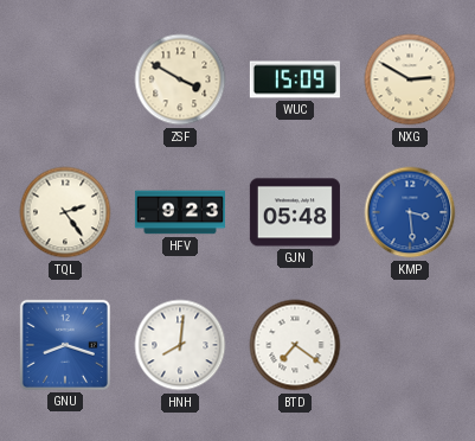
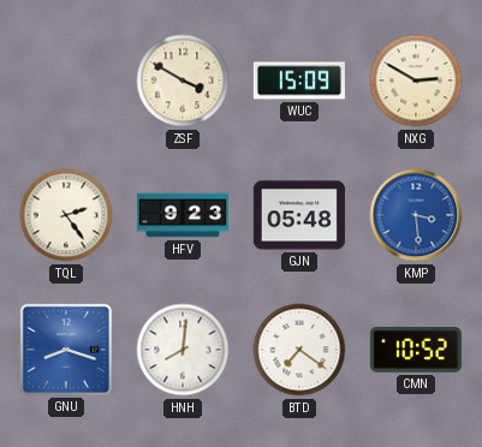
CMN: none -> 10:52 (416, 351)
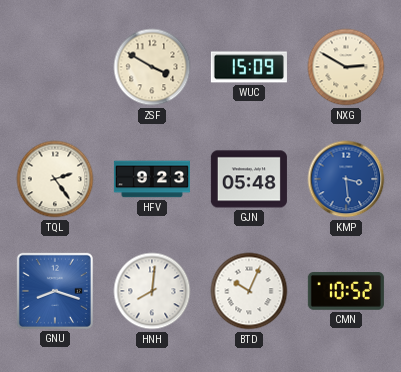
BTD: 7:21 -> 10:04 (249, 291)
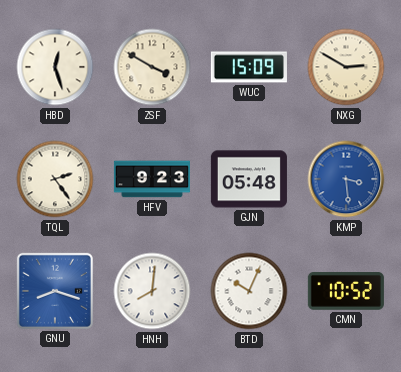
HBD: none -> 12:27 (55, 67)
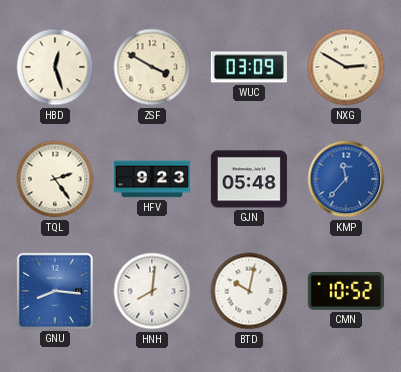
WUC: 15:09 -> 03:09 (249, 67)
KMP: 3:29 -> 11:37 (346, 179)
GNU: 8:18 -> 8:16 (55, 291)
BTD: 10:04 -> 10:02 (249, 291)
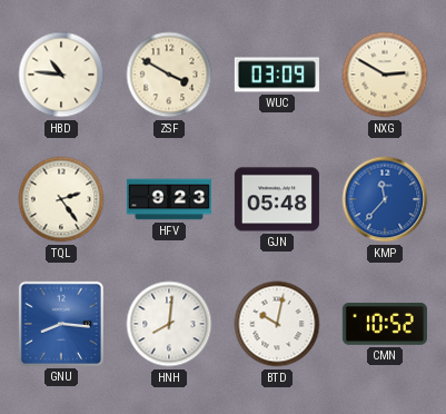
HBD: 12:27 -> 10:46 (61, 75)
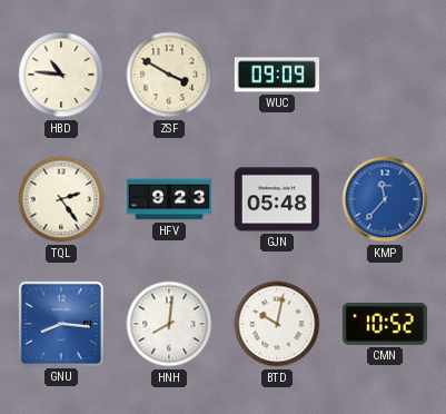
WUC: 03:09 -> 09:09 (277, 75)
NXG: 2:50 -> none (385, 75)
